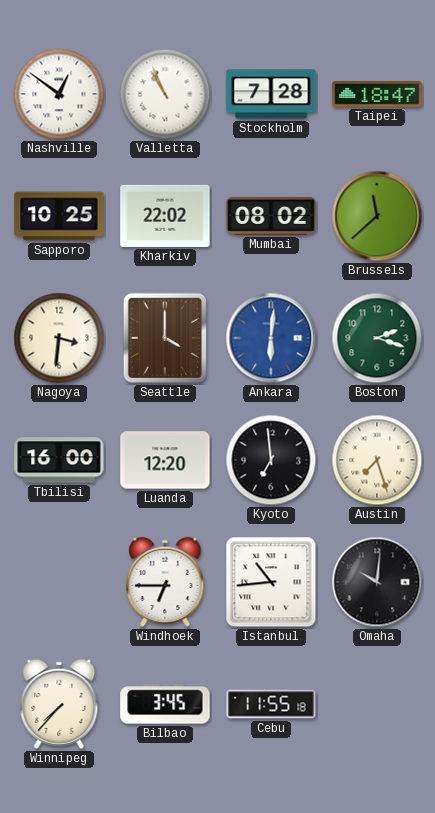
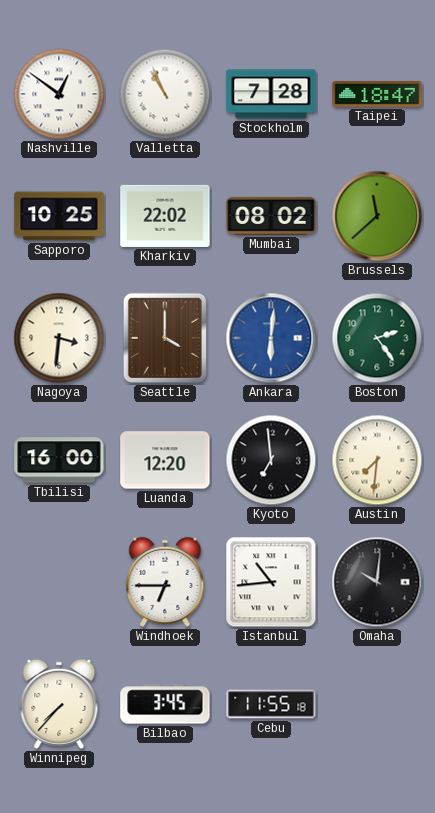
Boston: 2:18 -> 2:24 (377, 338)
Austin: 7:27 -> 7:31 (377, 460)
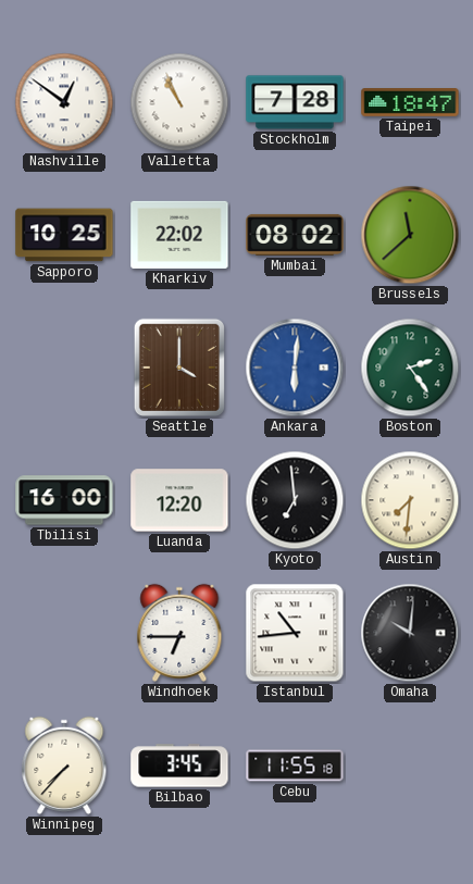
Nagoya: 3:31 -> none (59, 338)
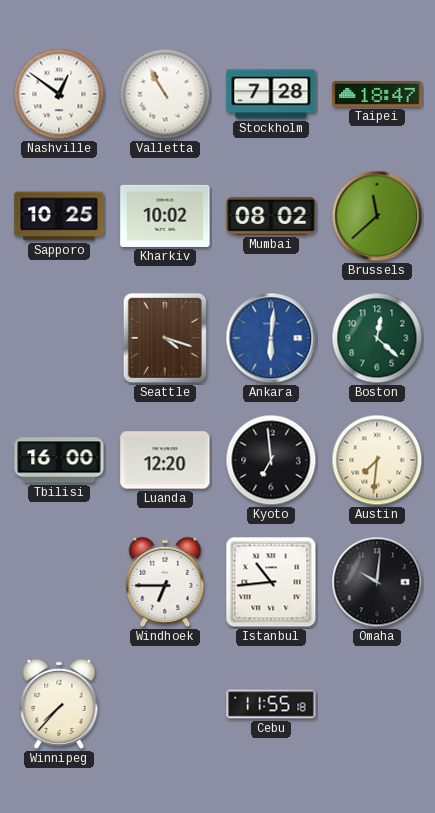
Valletta: 10:56 -> 10:55 (165, 94)
Kharkiv: 22:02 -> 10:02 (165, 216)
Seattle: 4:00 -> 4:18 (165, 338)
Boston: 2:24 -> 12:22 (377, 338)
Bilbao: 3:45 -> none (179, 765)
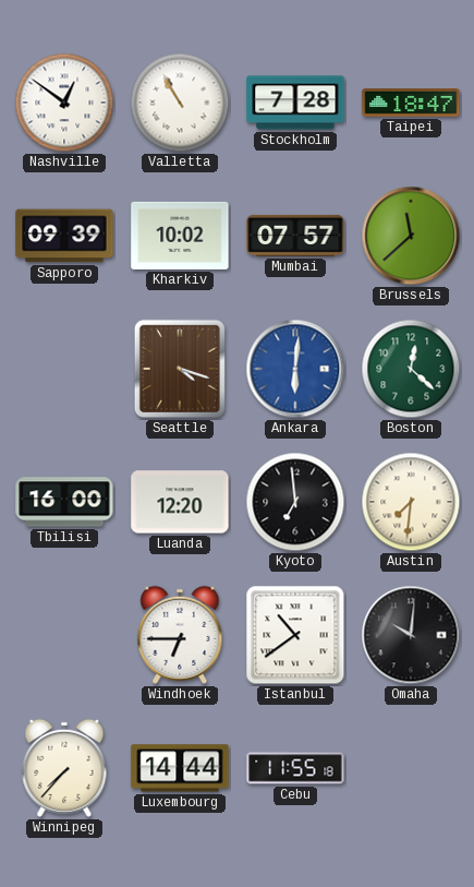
Sapporo: 10:25 -> 09:39 (64, 236)
Mumbai: 08:02 -> 07:57 (295, 236)
Istanbul: 10:44 -> 10:39 (295, 635)
Luxembourg: none -> 14:44 (180, 768)
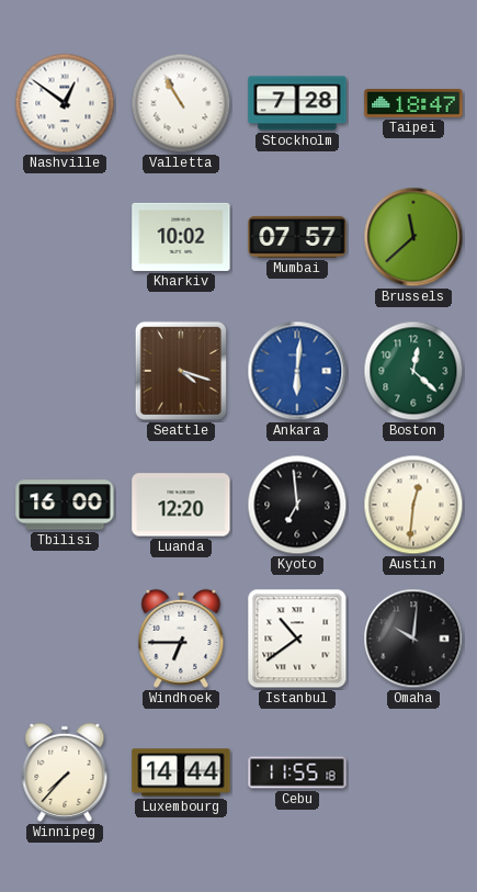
Sapporo: 09:39 -> none (64, 236)
Austin: 7:31 -> 12:31 (413, 505)
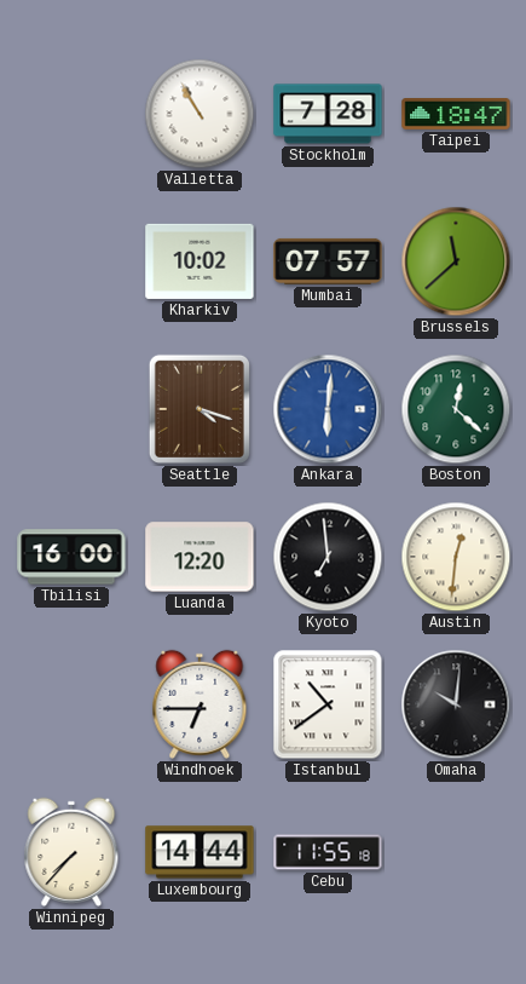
Nashville: 12:51 -> none (65, 103)
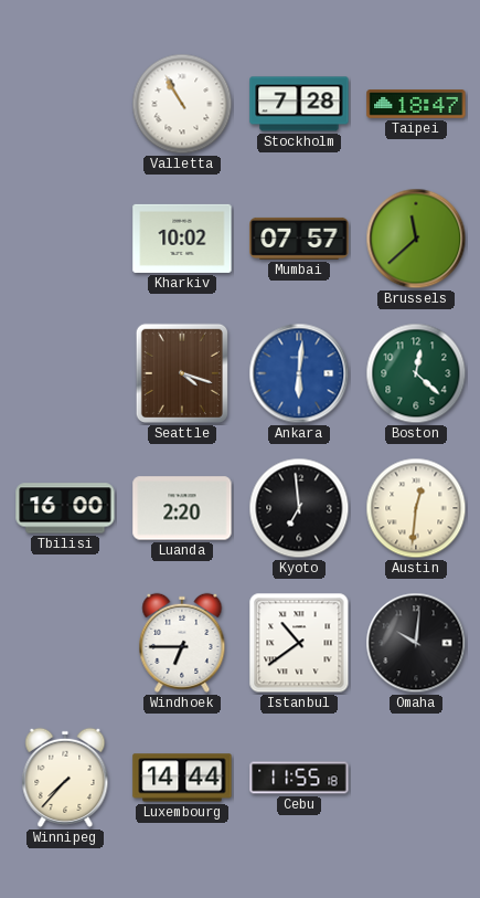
Luanda: 12:20 -> 2:20 (182, 508)
